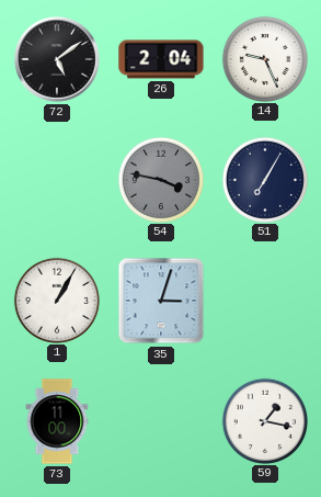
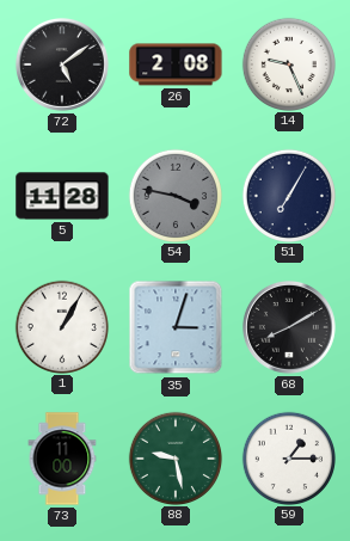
26: 2:04 -> 2:08 (176, 64)
5: none -> 11:28 (62, 196)
68: none -> 8:10 (289, 327)
88: none -> 9:28 (174, 457)
59: 1:17 -> 1:15 (288, 457)
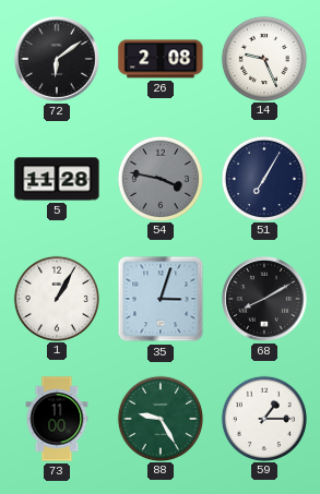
72: 5:09 -> 6:09 (57, 59)
88: 9:28 -> 9:25 (159, 418)
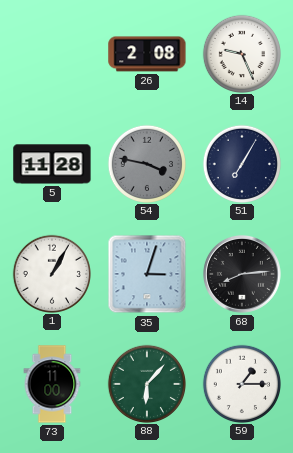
72: 6:09 -> none (57, 59)
68: 8:10 -> 8:14 (242, 274)
88: 9:25 -> 6:07 (146, 383)
